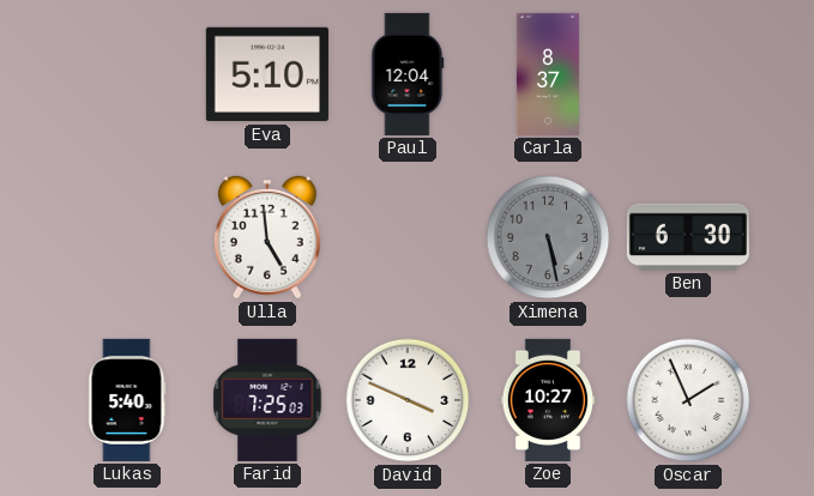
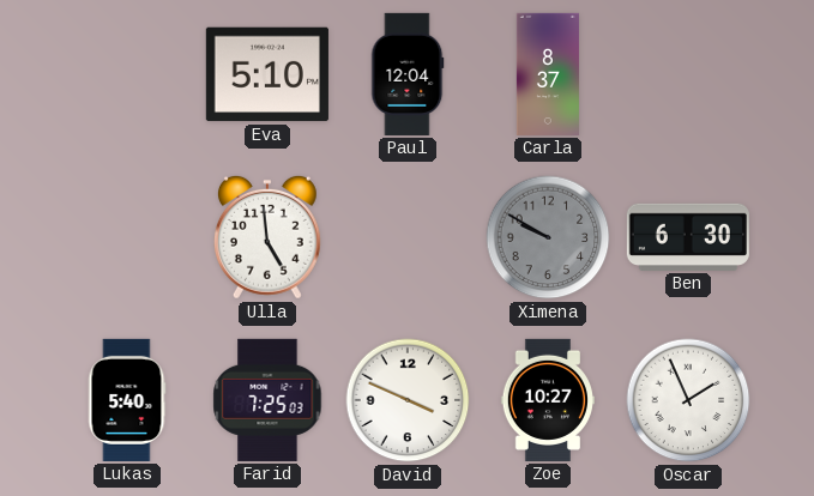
Ximena: 5:28 -> 9:50 (548, 237)
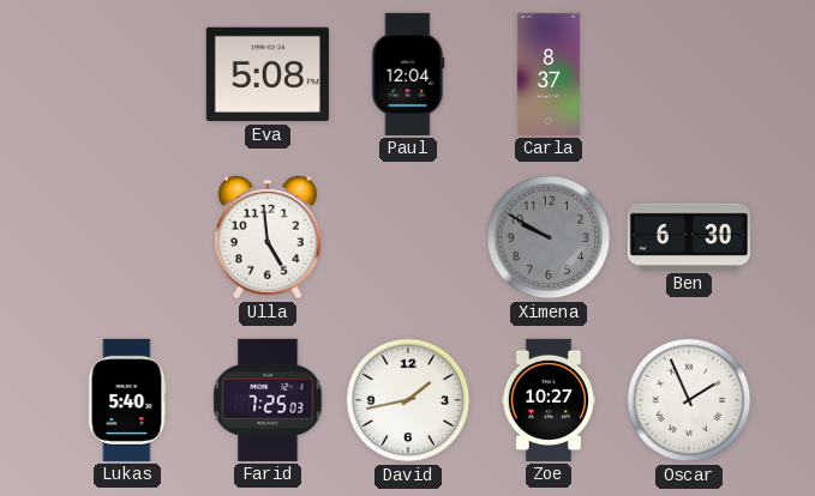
Eva: 5:10 -> 5:08 (268, 74)
David: 3:49 -> 1:43 (408, 400)
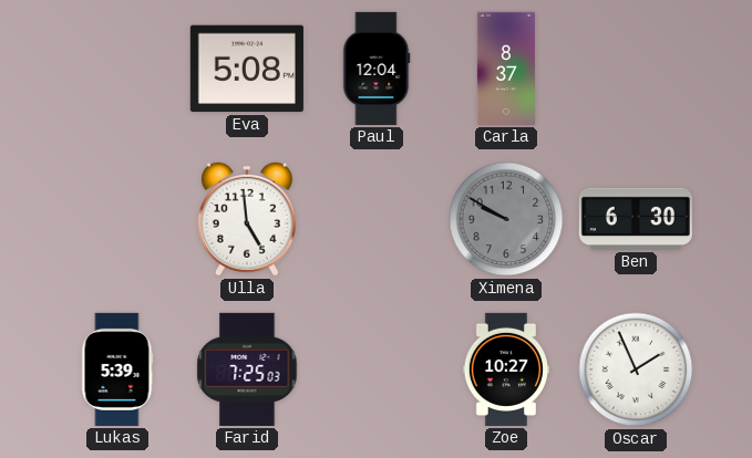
Lukas: 5:40 -> 5:39 (117, 369)
David: 1:43 -> none (408, 400)
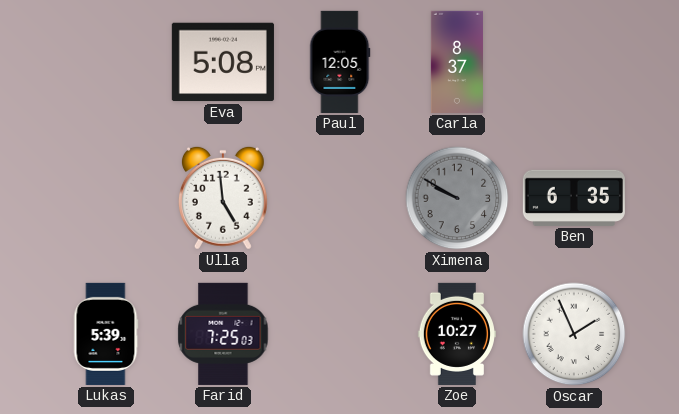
Paul: 12:04 -> 12:05 (340, 62)
Ben: 6:30 -> 6:35 (574, 198)
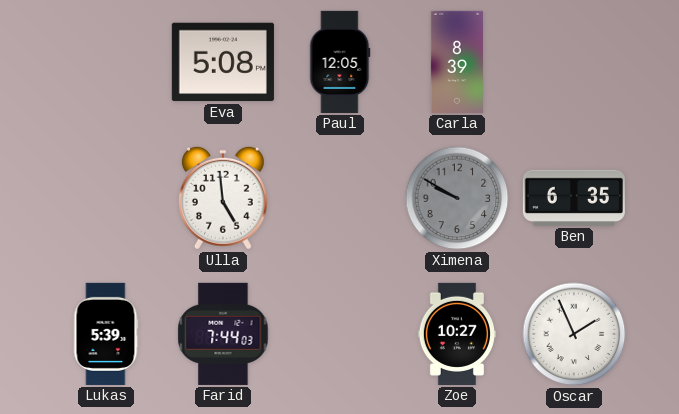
Carla: 8:37 -> 8:39 (457, 62)
Farid: 7:25 -> 7:44 (223, 334)
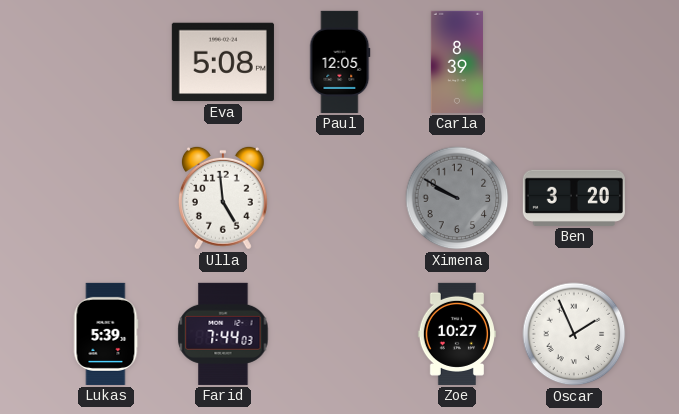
Ben: 6:35 -> 3:20 (574, 198)
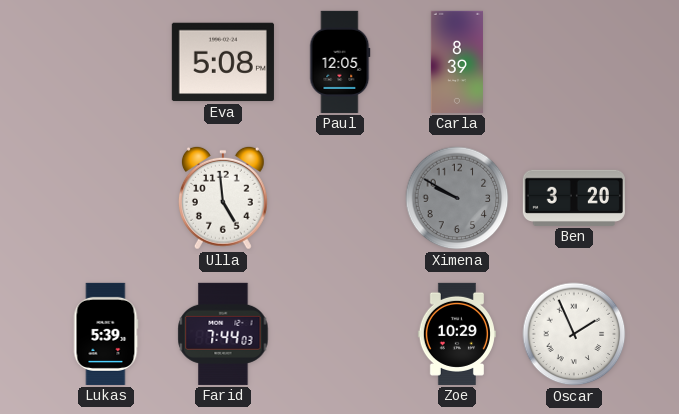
Zoe: 10:27 -> 10:29 (457, 334)
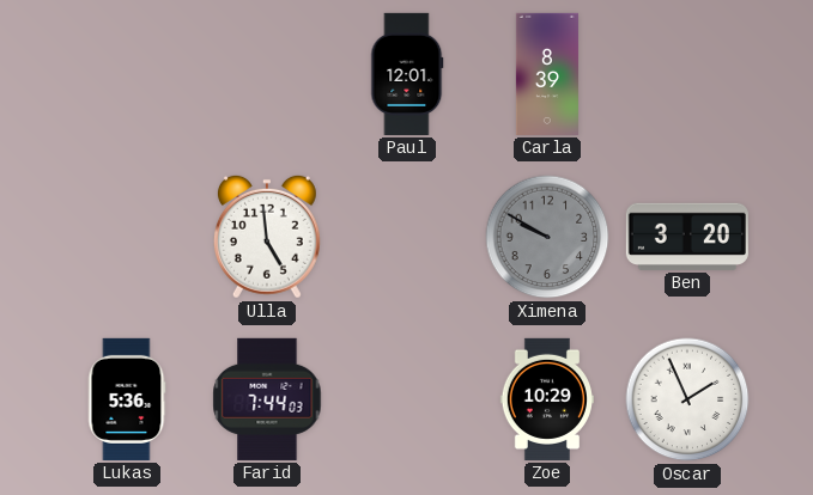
Eva: 5:08 -> none (223, 62)
Paul: 12:05 -> 12:01 (407, 74)
Lukas: 5:39 -> 5:36 (127, 399)
